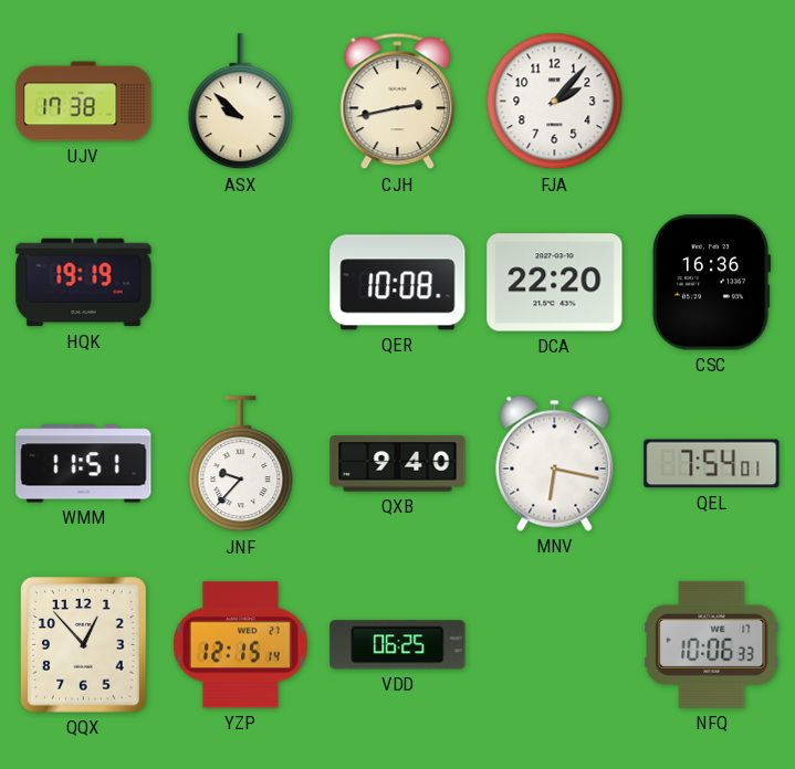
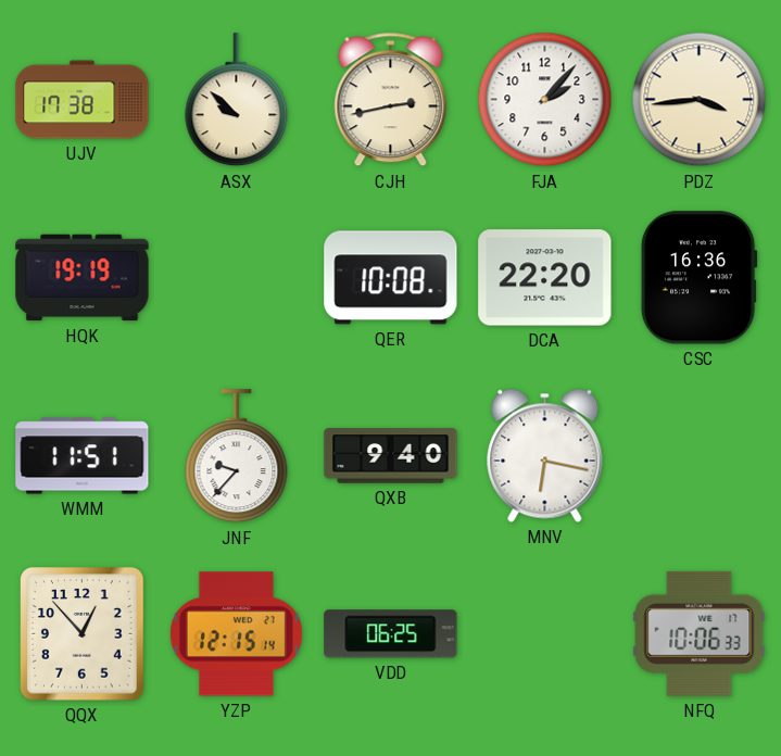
PDZ: none -> 3:44 (700, 100)
QEL: 7:54 -> none (712, 464)
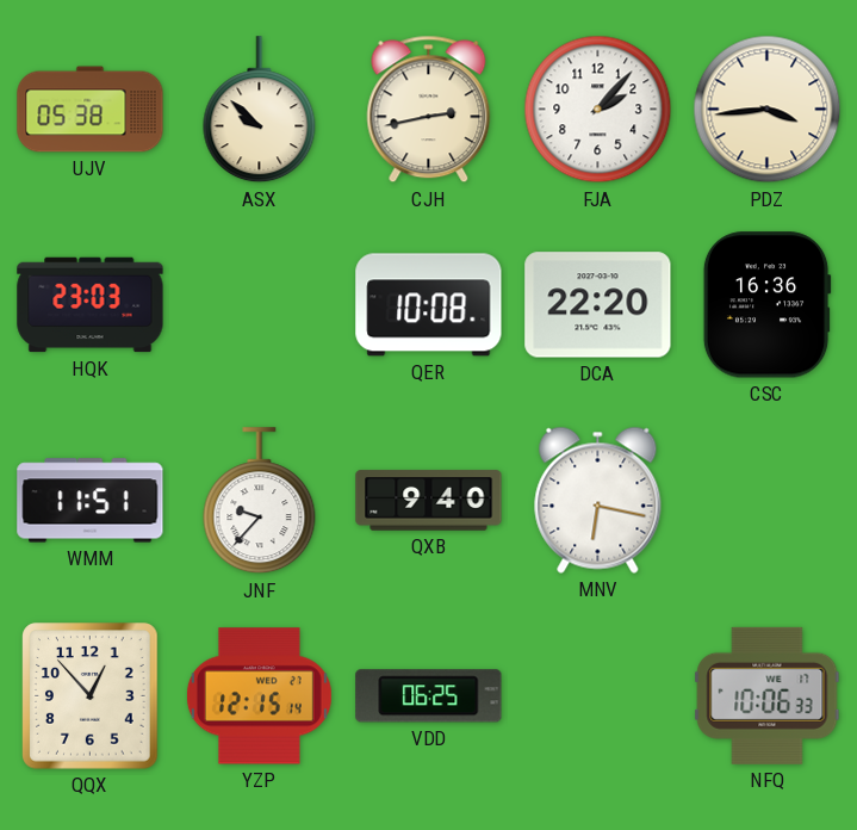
UJV: 17:38 -> 05:38 (91, 110)
HQK: 19:19 -> 23:03 (91, 305)
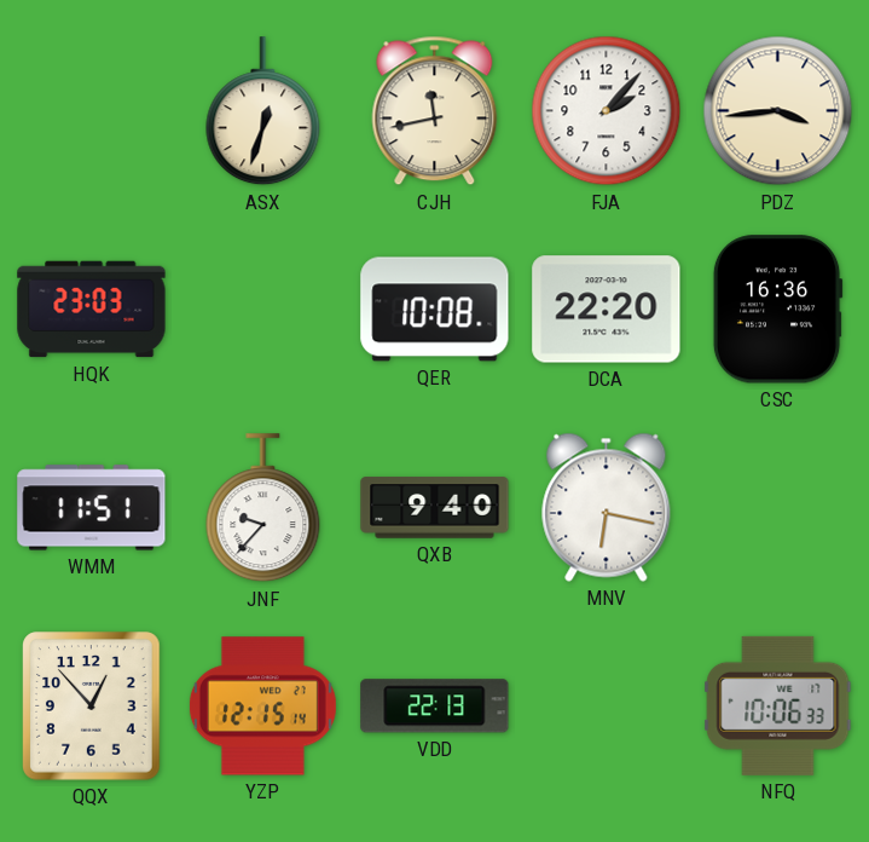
UJV: 05:38 -> none (91, 110)
ASX: 9:52 -> 12:33 (263, 111)
CJH: 2:43 -> 11:43 (435, 111)
VDD: 06:25 -> 22:13 (435, 707)
